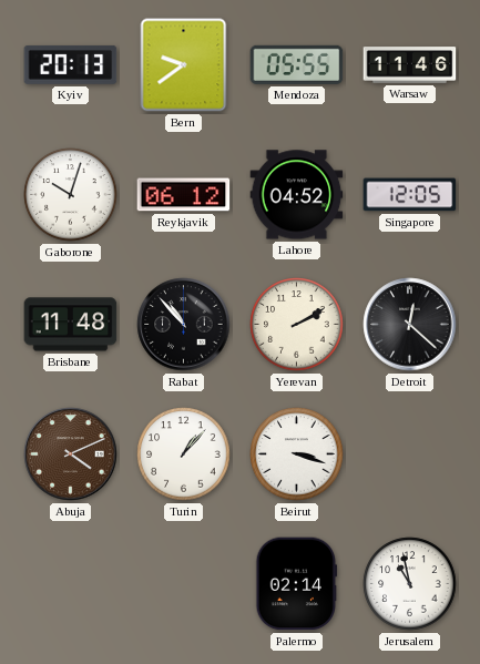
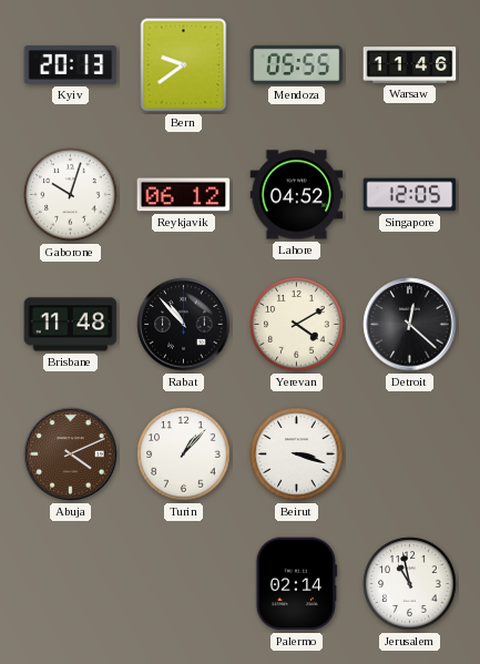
Yerevan: 2:10 -> 4:10 (297, 325)
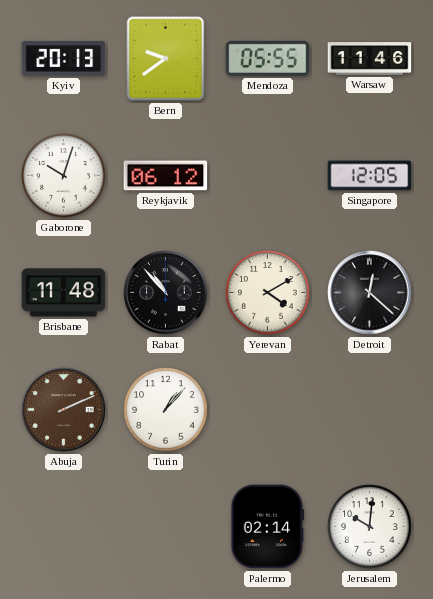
Lahore: 04:52 -> none (297, 195)
Abuja: 4:11 -> 2:11 (64, 410)
Beirut: 3:18 -> none (297, 454)
Jerusalem: 10:58 -> 10:01 (370, 527)
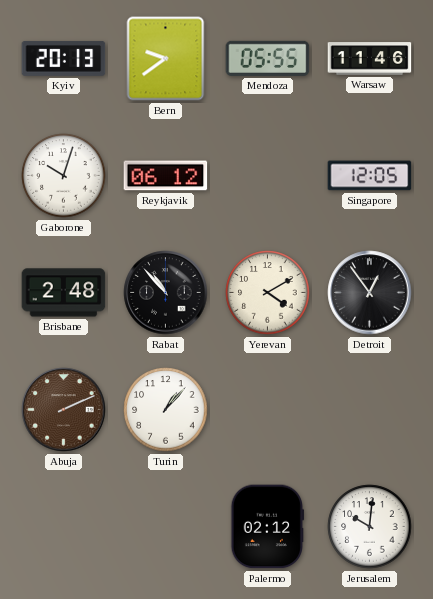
Brisbane: 11:48 -> 2:48 (64, 293)
Detroit: 12:22 -> 12:54 (370, 293)
Palermo: 02:14 -> 02:12 (268, 527)
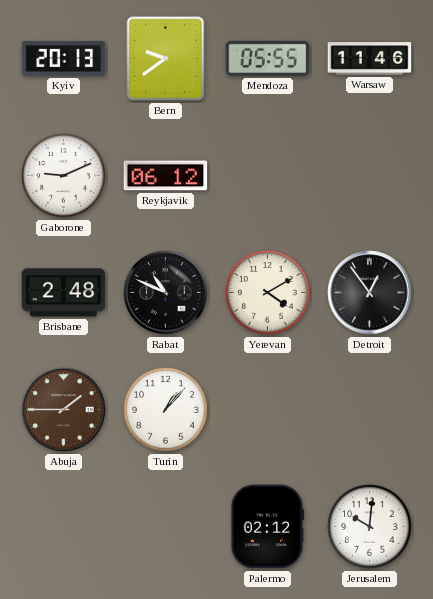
Gaborone: 10:03 -> 9:11 (64, 176)
Singapore: 12:05 -> none (370, 176)
Rabat: 10:53 -> 10:49 (166, 293)
Abuja: 2:11 -> 1:45 (64, 410)
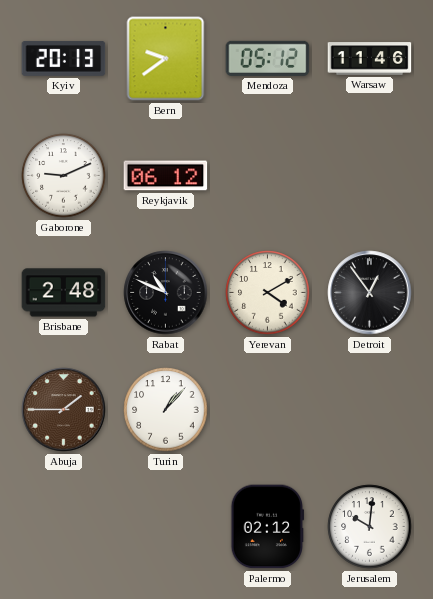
Mendoza: 05:55 -> 05:12 (268, 58)
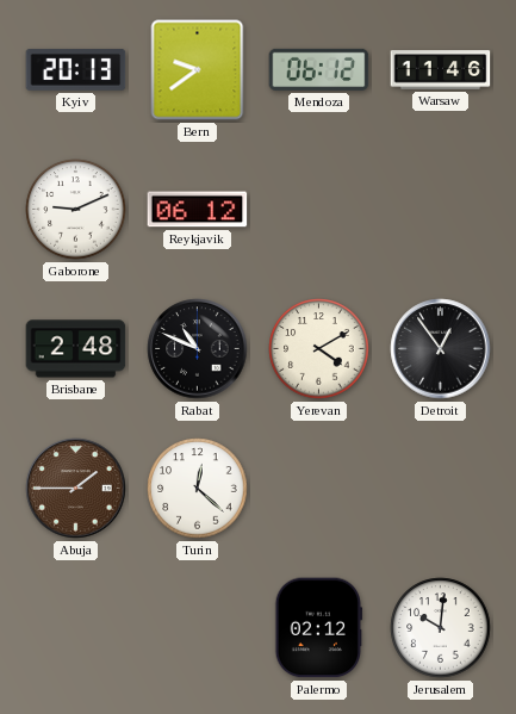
Mendoza: 05:12 -> 06:12 (319, 69)
Turin: 1:07 -> 12:22 (198, 489)
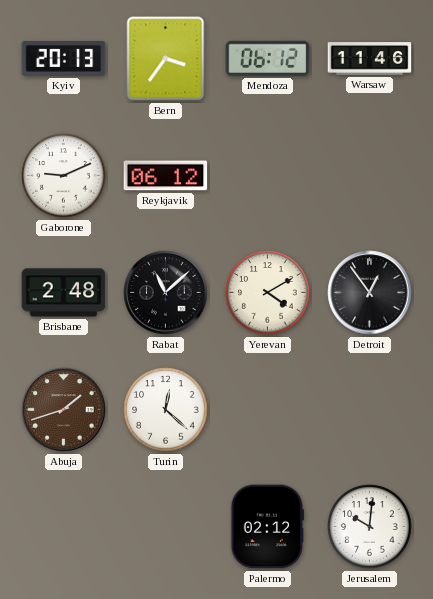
Bern: 9:39 -> 3:36 (166, 59)
Rabat: 10:49 -> 11:08 (166, 293)
Abuja: 1:45 -> 1:42 (64, 410)
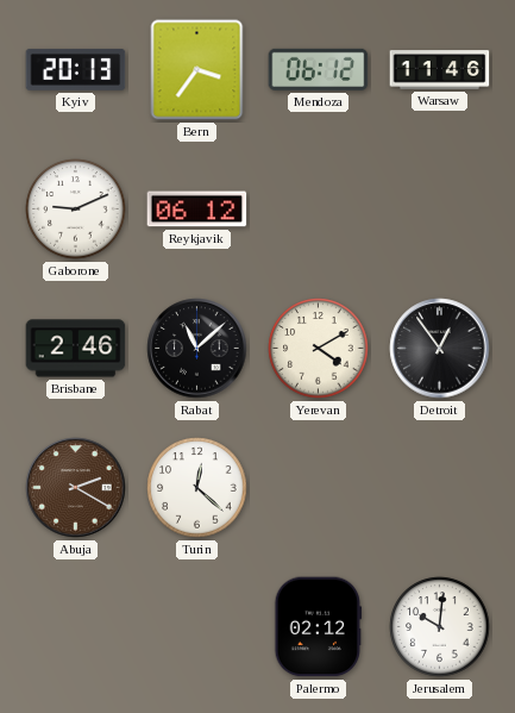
Brisbane: 2:48 -> 2:46 (76, 349)
Abuja: 1:42 -> 2:20 (76, 488)
